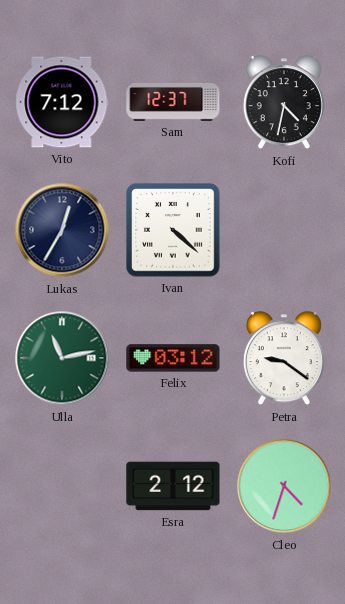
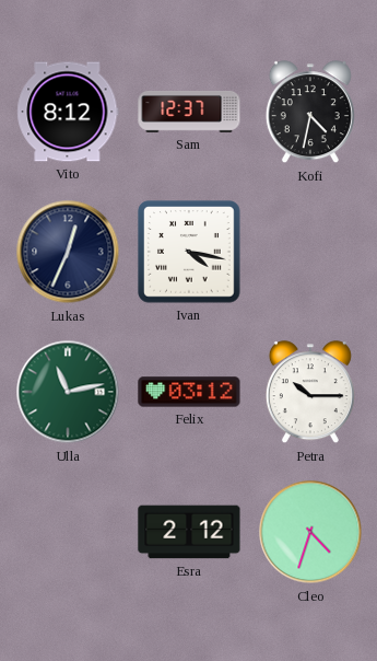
Vito: 7:12 -> 8:12 (68, 112)
Lukas: 12:35 -> 12:34 (68, 252)
Ivan: 4:22 -> 4:17 (189, 252)
Petra: 9:21 -> 10:15 (310, 393)
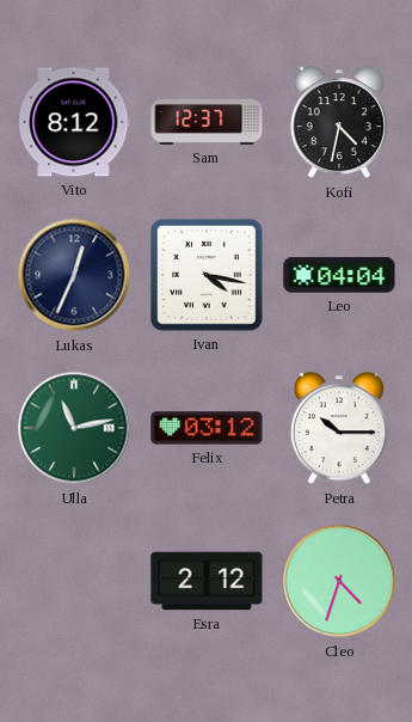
Leo: none -> 04:04 (339, 275)
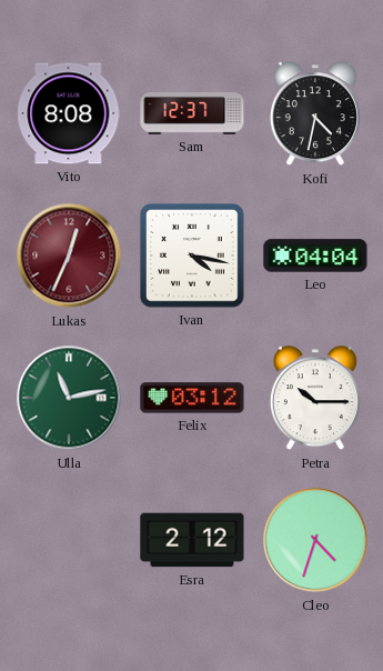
Vito: 8:12 -> 8:08 (69, 113)
Lukas dial: navy -> burgundy (69, 256)
